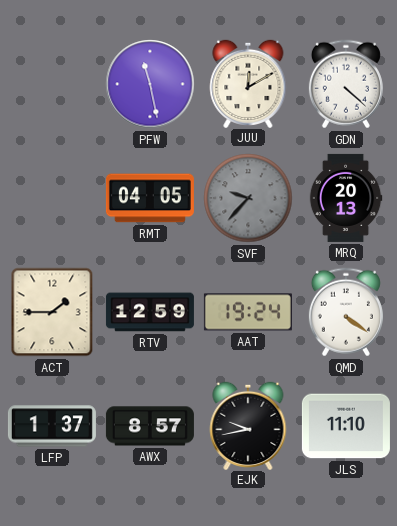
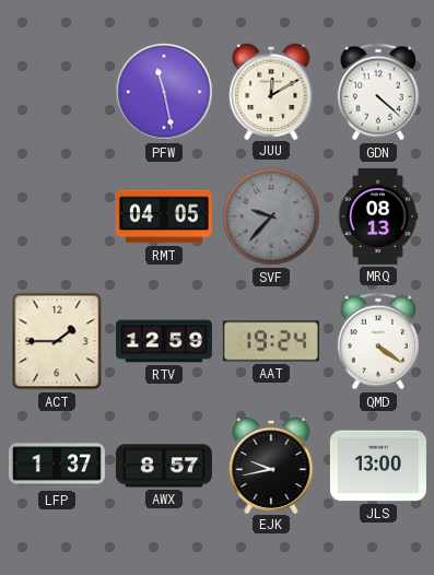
MRQ: 20:13 -> 08:13 (378, 216)
JLS: 11:10 -> 13:00 (378, 466)
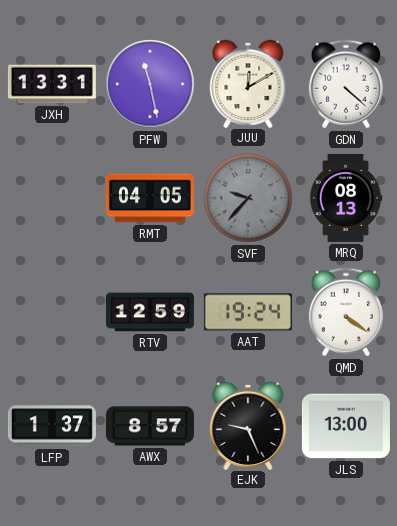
JXH: none -> 13:31 (52, 84)
ACT: 1:45 -> none (57, 341)
EJK: 9:43 -> 9:26 (248, 425)
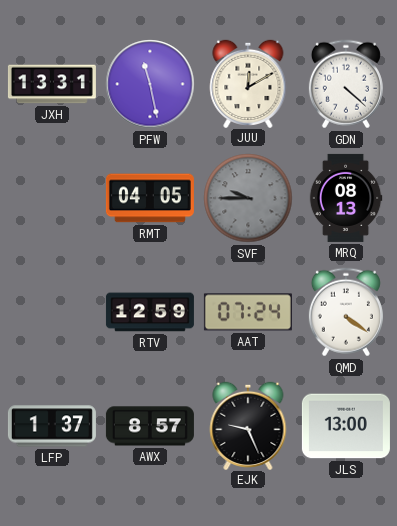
SVF: 9:37 -> 9:45 (248, 198)
AAT: 19:24 -> 07:24 (248, 312)
